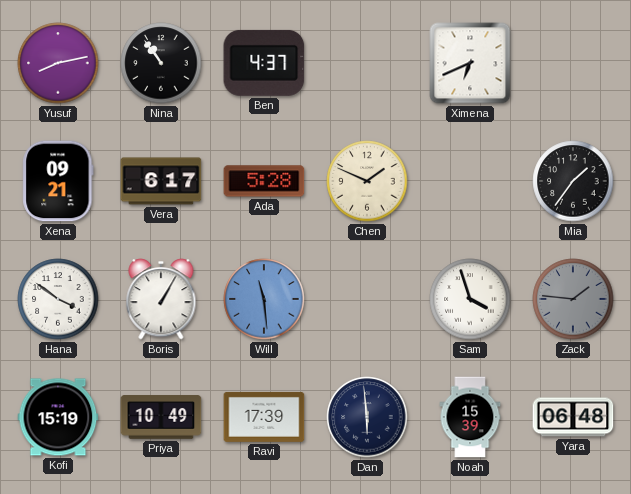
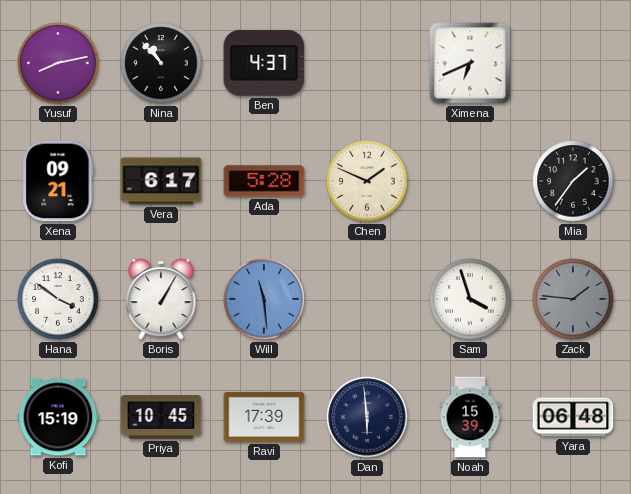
Nina: 10:54 -> 10:53 (161, 63)
Priya: 10:49 -> 10:45 (161, 417)
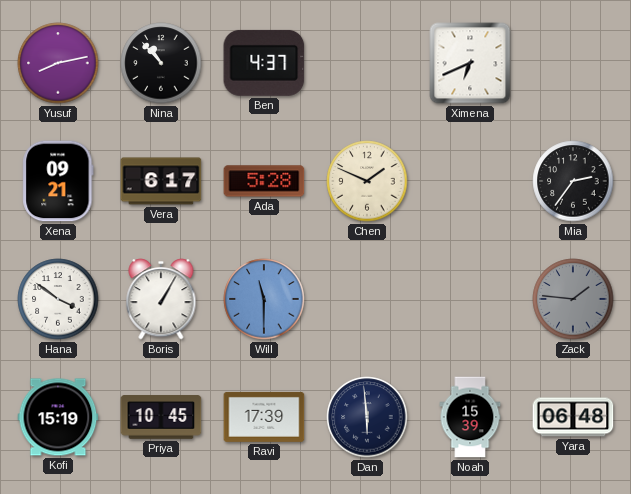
Mia: 1:36 -> 2:36 (573, 181)
Will: 11:29 -> 11:30 (264, 299)
Sam: 3:57 -> none (470, 299)
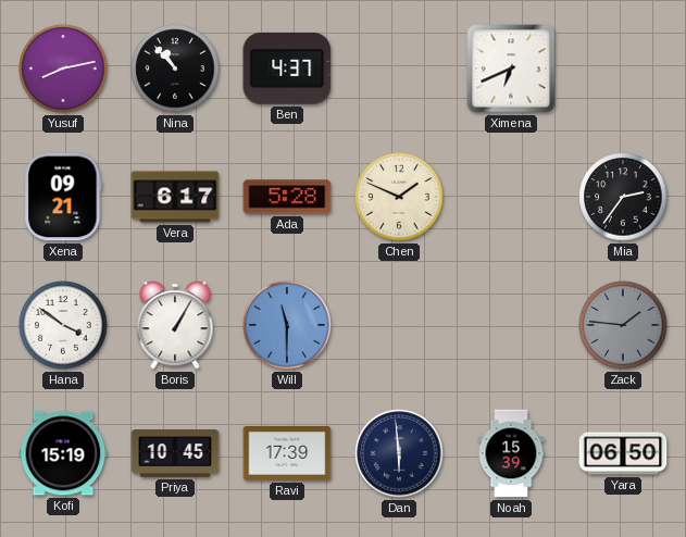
Yara: 06:48 -> 06:50 (623, 453)
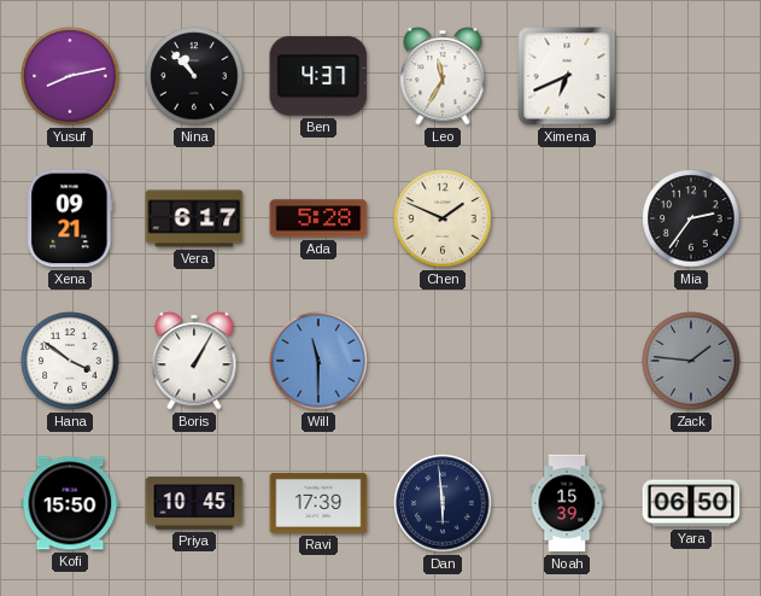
Leo: none -> 11:35 (443, 76)
Kofi: 15:19 -> 15:50 (70, 503)
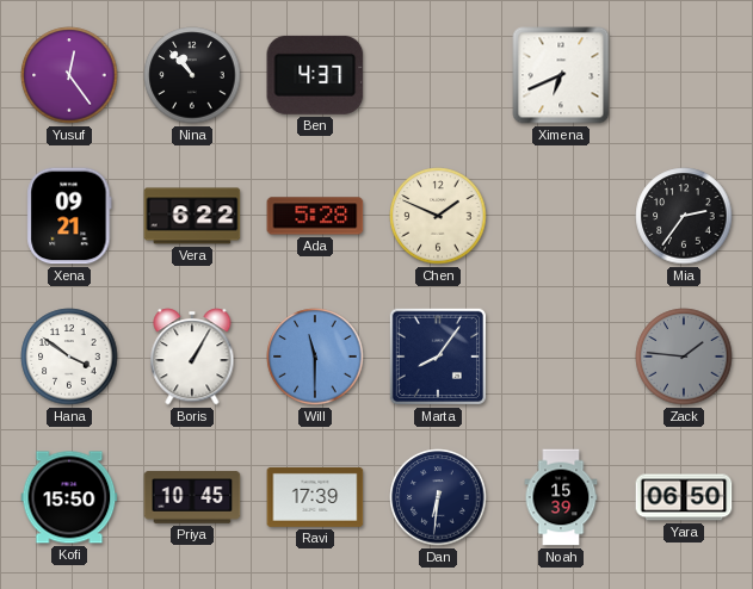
Yusuf: 8:13 -> 12:24 (69, 75)
Leo: 11:35 -> none (443, 76)
Vera: 6:17 -> 6:22 (192, 216)
Marta: none -> 8:06 (438, 356)
Dan: 5:59 -> 6:31 (438, 497)
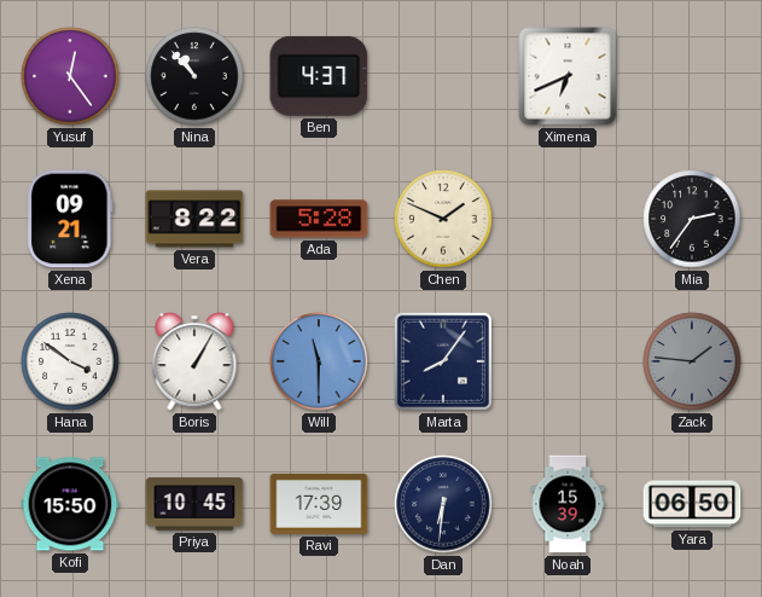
Vera: 6:22 -> 8:22 (194, 219)
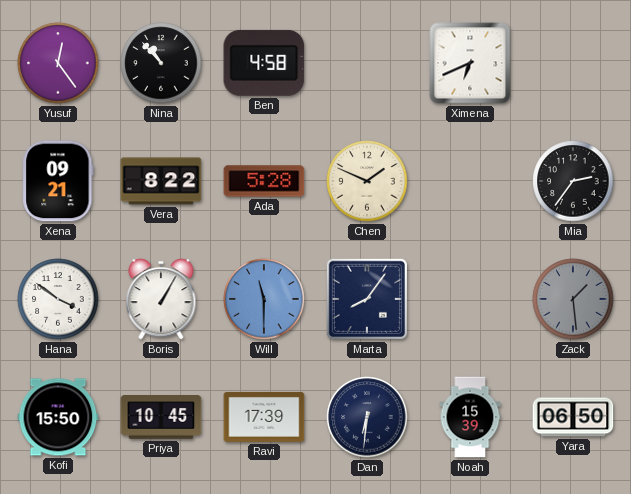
Ben: 4:37 -> 4:58 (264, 63)
Zack: 1:46 -> 1:29 (573, 299)
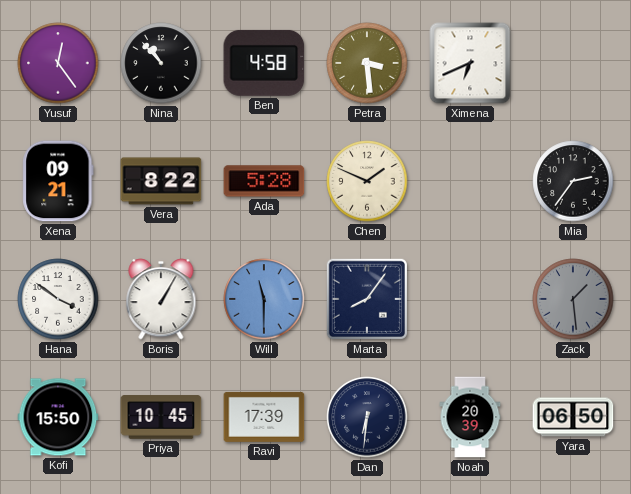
Petra: none -> 3:29 (367, 63)
Noah: 15:39 -> 20:39 (470, 417)
